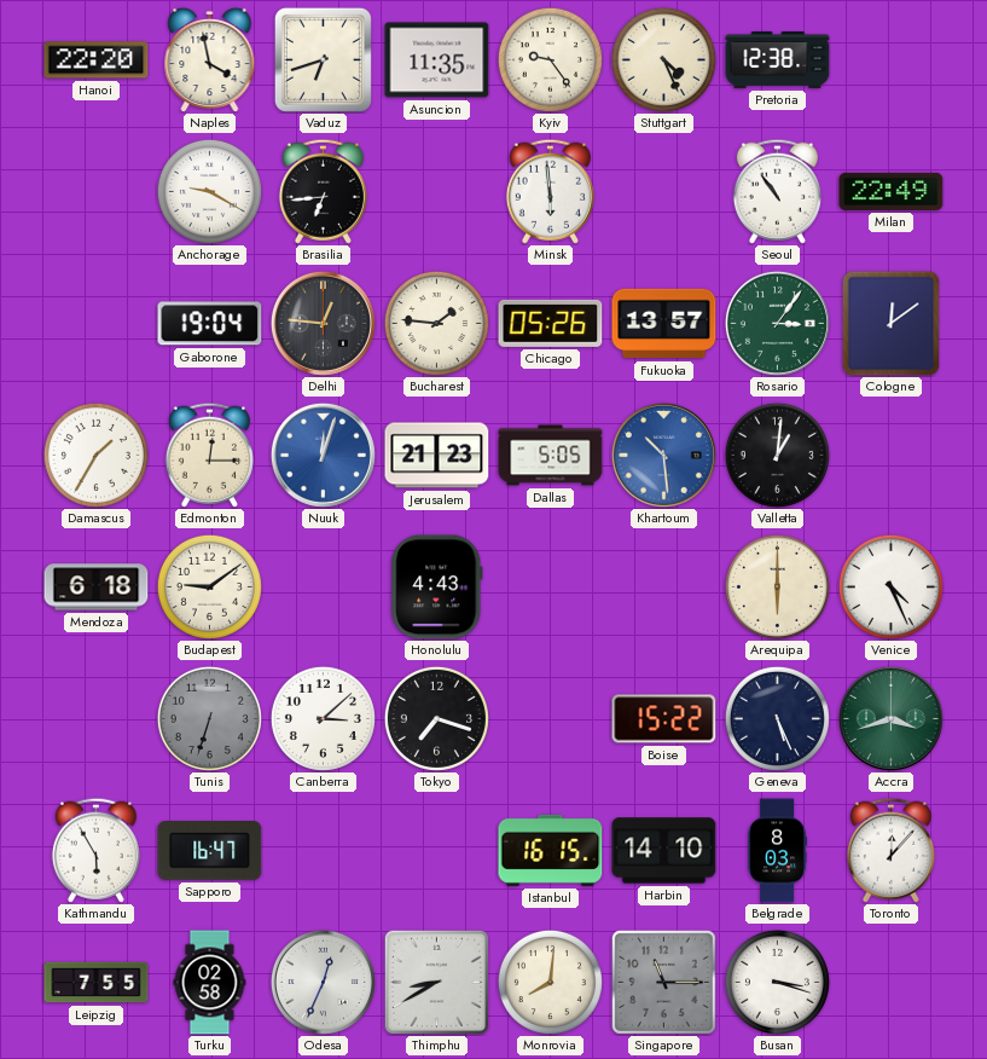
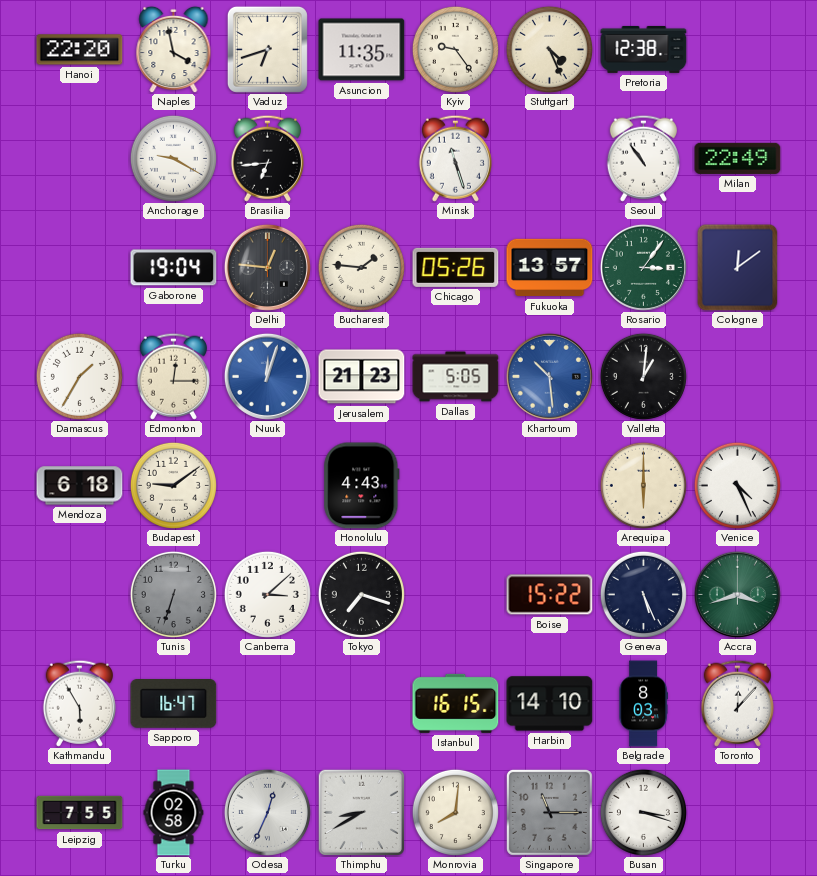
Minsk: 5:59 -> 11:27 (455, 158)
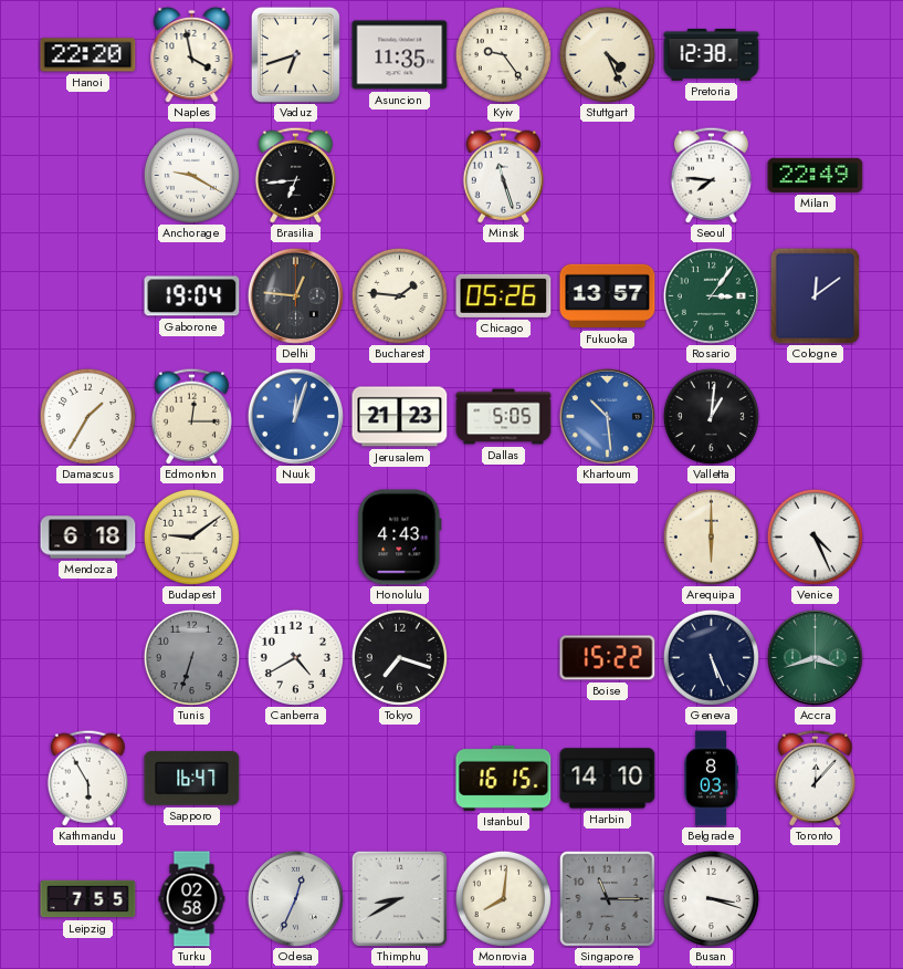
Seoul: 10:54 -> 7:46 (711, 175)
Canberra: 3:08 -> 4:40 (295, 657)
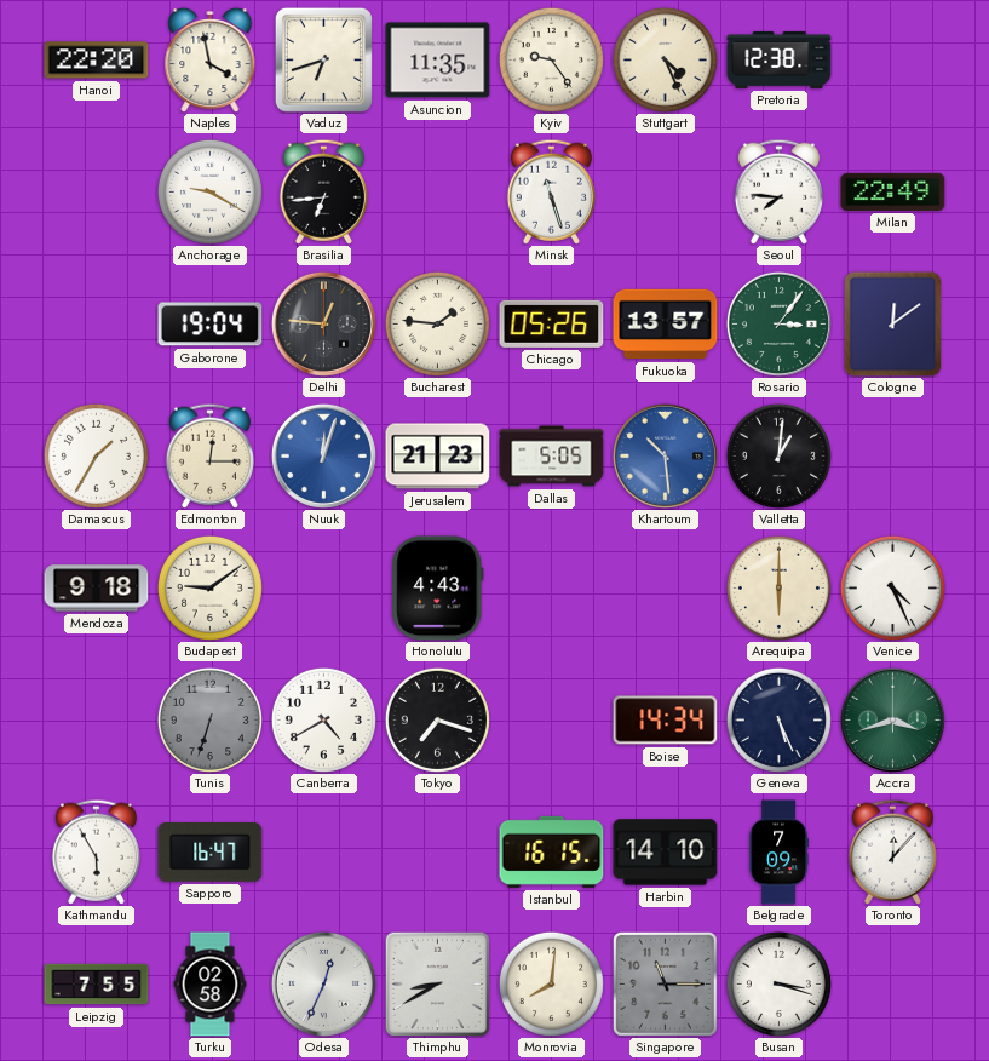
Mendoza: 6:18 -> 9:18 (97, 589)
Boise: 15:22 -> 14:34 (666, 721)
Belgrade: 8:03 -> 7:09 (778, 853)
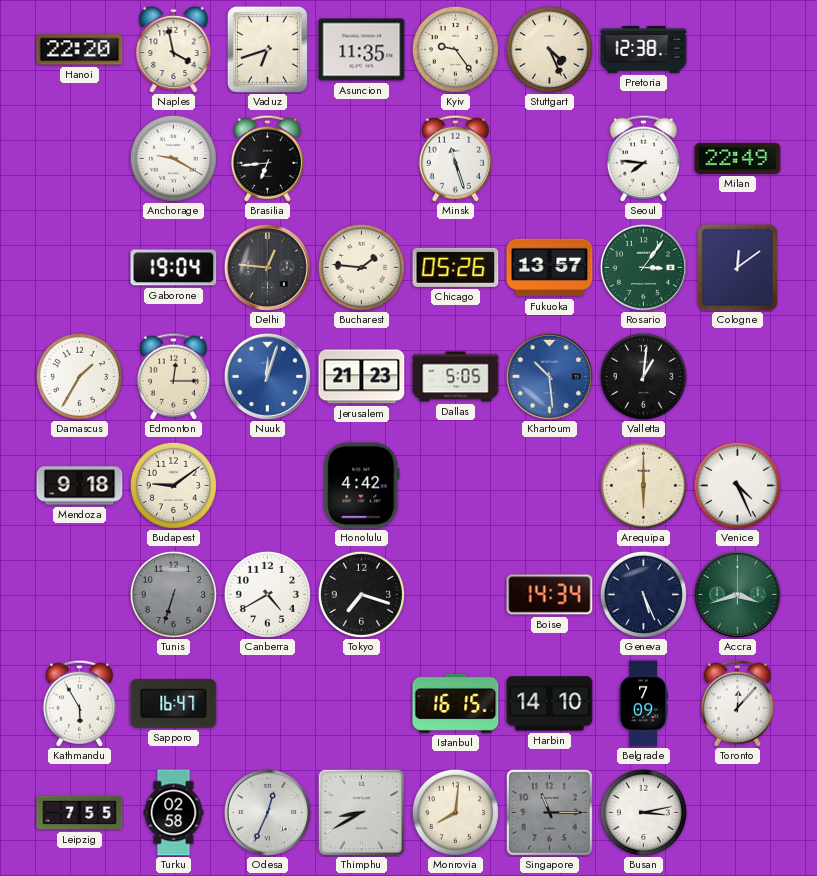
Honolulu: 4:43 -> 4:42 (362, 486)
Busan: 3:18 -> 3:13 (643, 812)
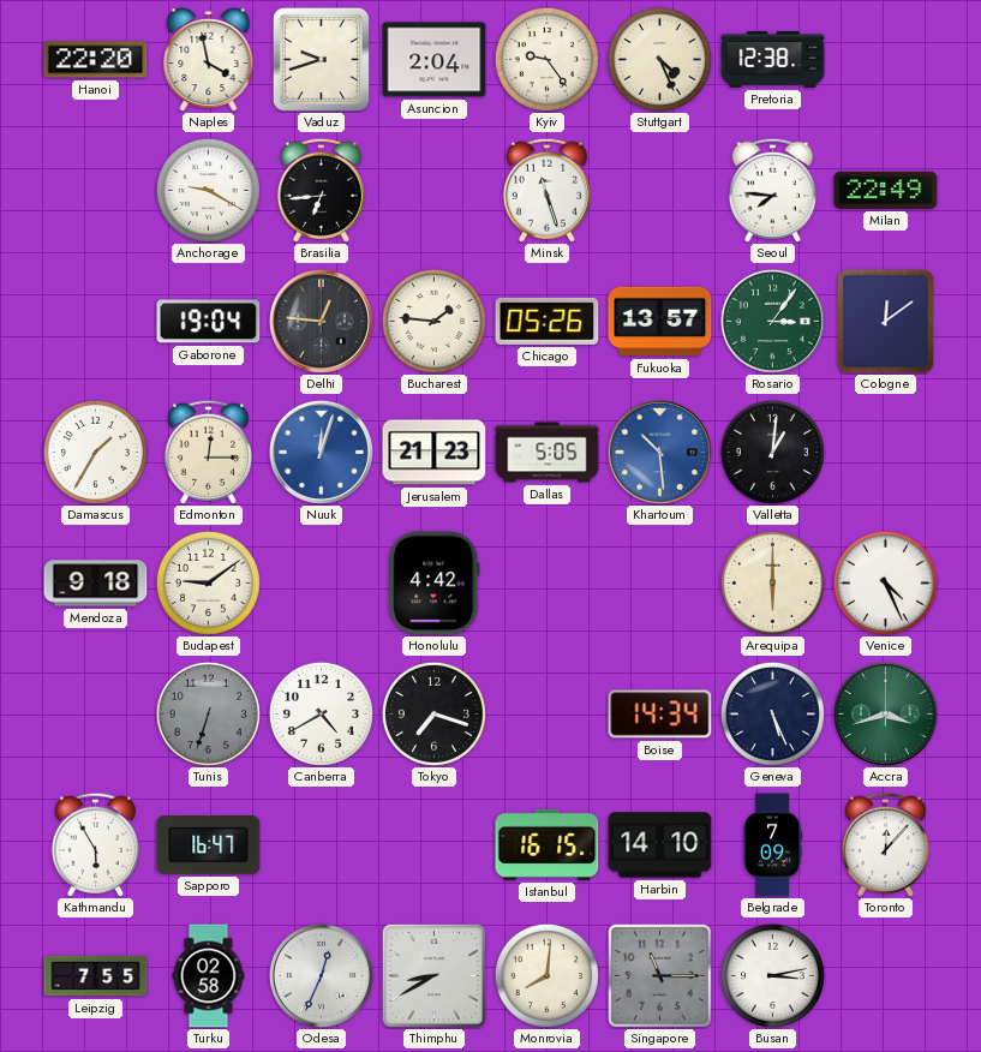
Vaduz: 6:42 -> 9:42 (321, 59)
Asuncion: 11:35 -> 2:04 (435, 60)
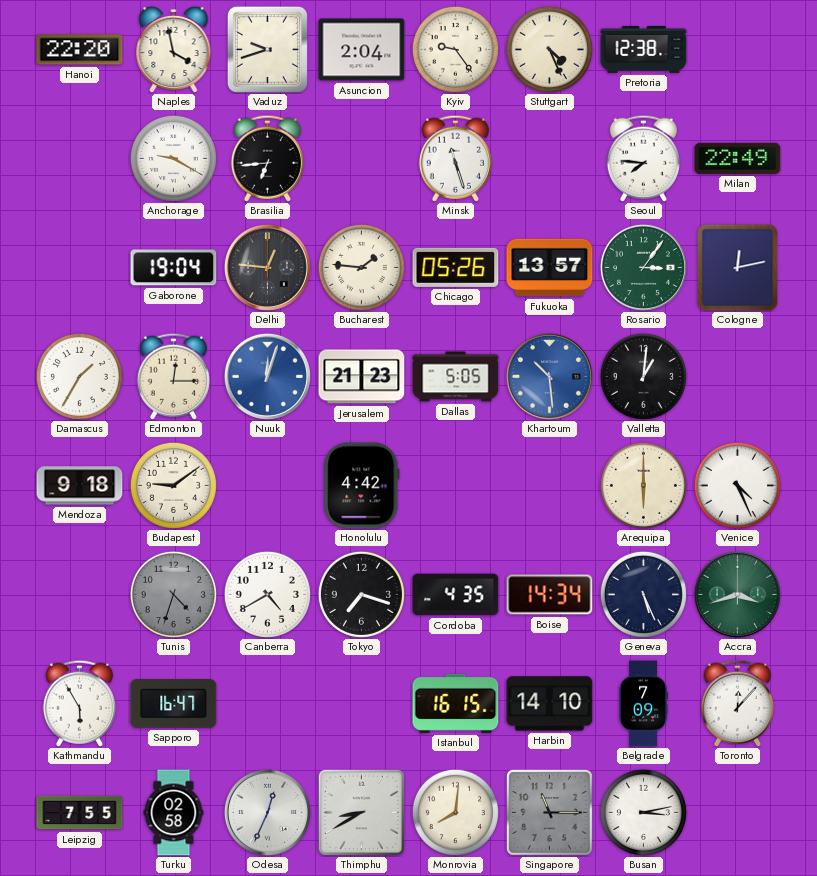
Cologne: 12:09 -> 12:13 (738, 267)
Tunis: 6:33 -> 4:33 (173, 594)
Cordoba: none -> 4:35 (456, 595)
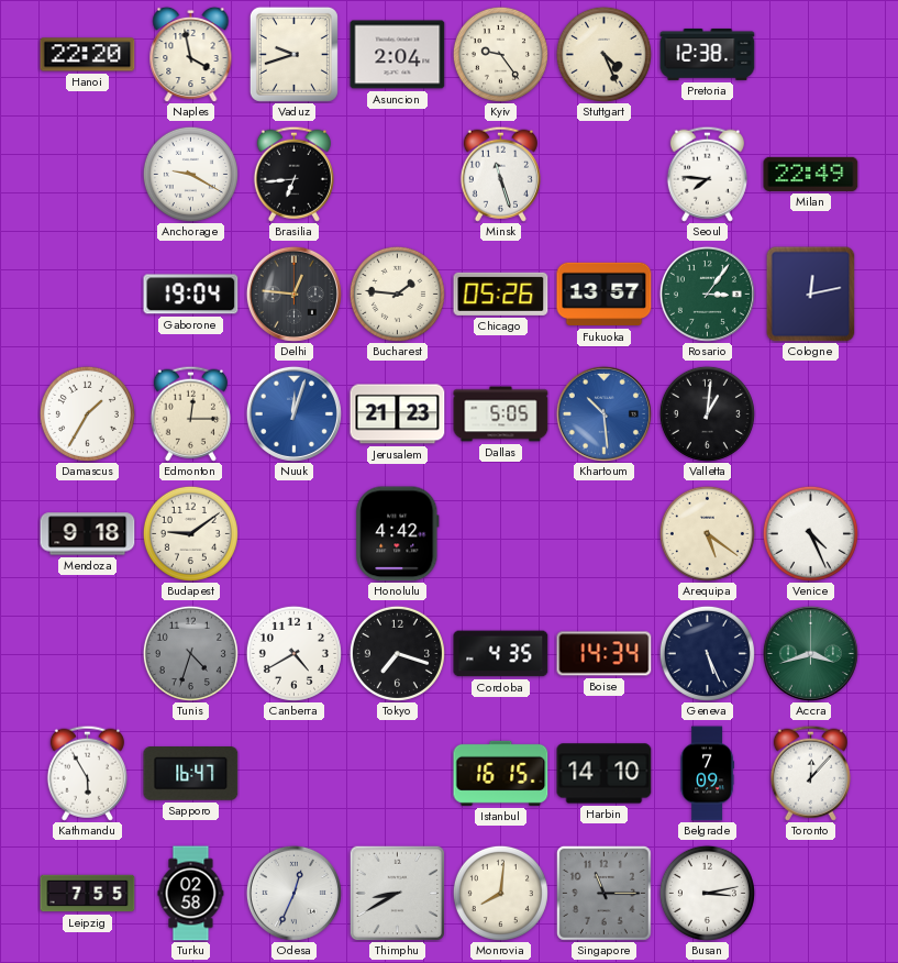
Arequipa: 6:00 -> 5:21 (707, 533)
